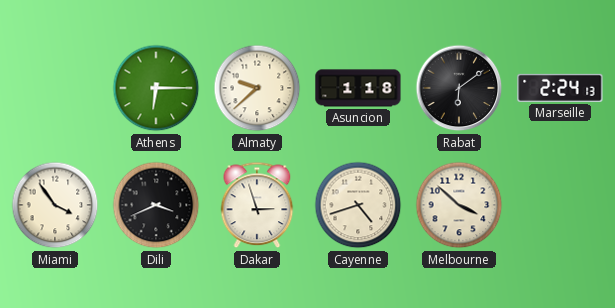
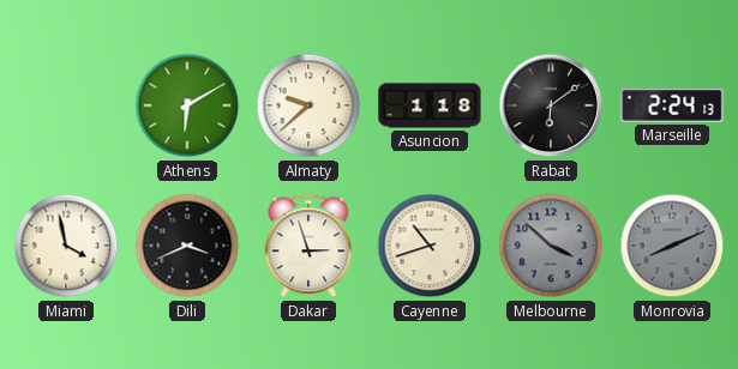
Athens: 6:15 -> 6:10 (187, 105)
Miami: 3:54 -> 3:58 (66, 246)
Cayenne: 4:42 -> 10:42 (430, 246)
Melbourne dial: cream -> grey (551, 246)
Monrovia: none -> 8:11 (672, 246)
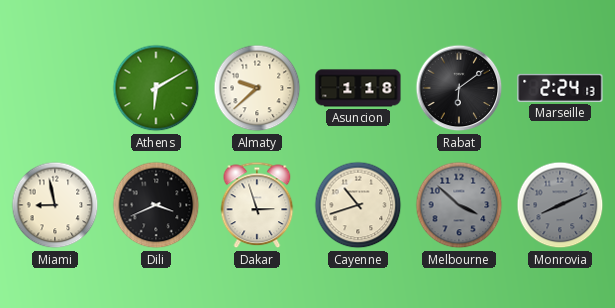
Miami: 3:58 -> 8:58 (55, 205)
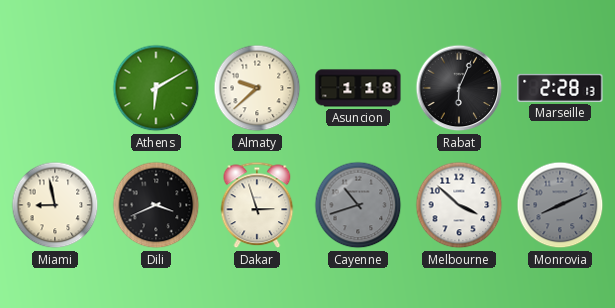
Rabat: 6:09 -> 6:04 (459, 88)
Marseille: 2:24 -> 2:28 (560, 88)
Cayenne dial: cream -> grey (358, 205)
Melbourne dial: grey -> white (459, 205)
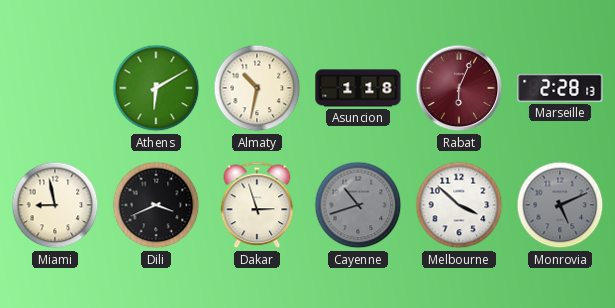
Almaty: 9:38 -> 10:32 (257, 88)
Rabat dial: black -> burgundy (459, 88)
Monrovia: 8:11 -> 5:11 (560, 205)
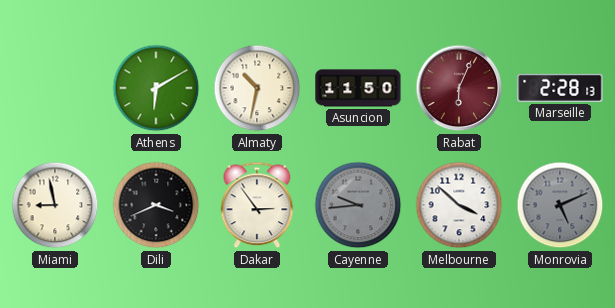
Asuncion: 1:18 -> 11:50 (358, 88)
Dakar: 2:57 -> 2:54 (257, 205)
Cayenne: 10:42 -> 9:44 (358, 205)
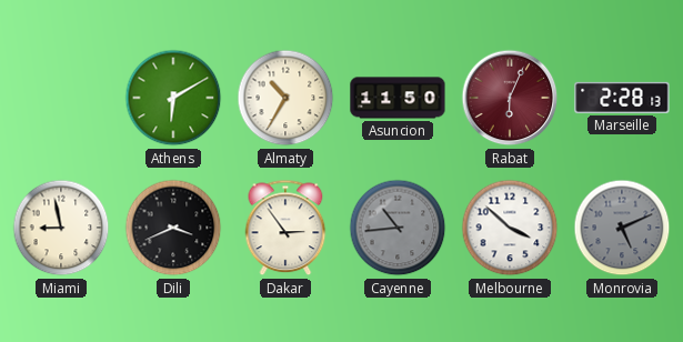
Almaty: 10:32 -> 10:35 (285, 98)
Cayenne: 9:44 -> 10:44 (398, 228)
